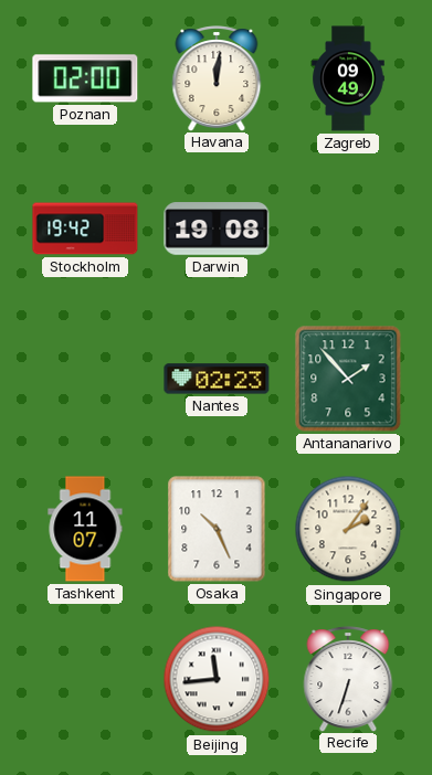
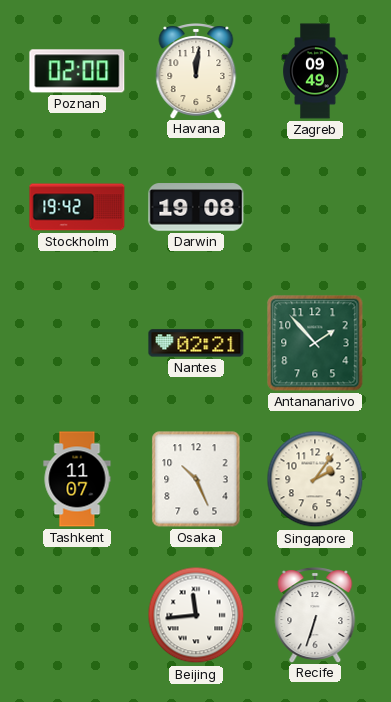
Nantes: 02:23 -> 02:21 (196, 343)
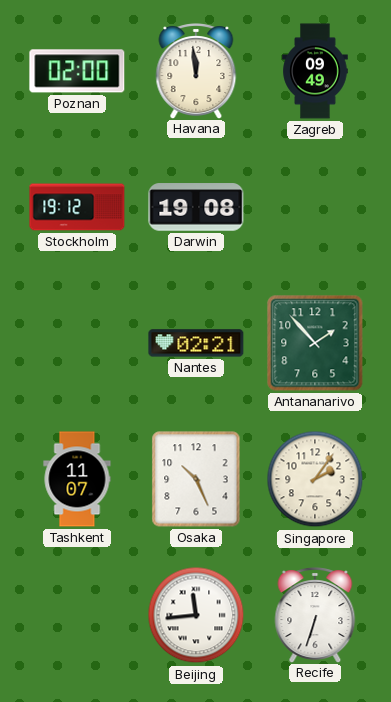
Havana: 12:01 -> 11:59 (196, 71)
Stockholm: 19:42 -> 19:12 (77, 207)
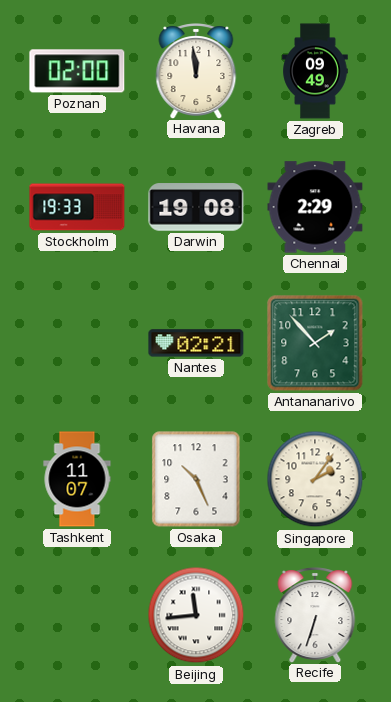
Stockholm: 19:12 -> 19:33 (77, 207)
Chennai: none -> 2:29 (315, 207)
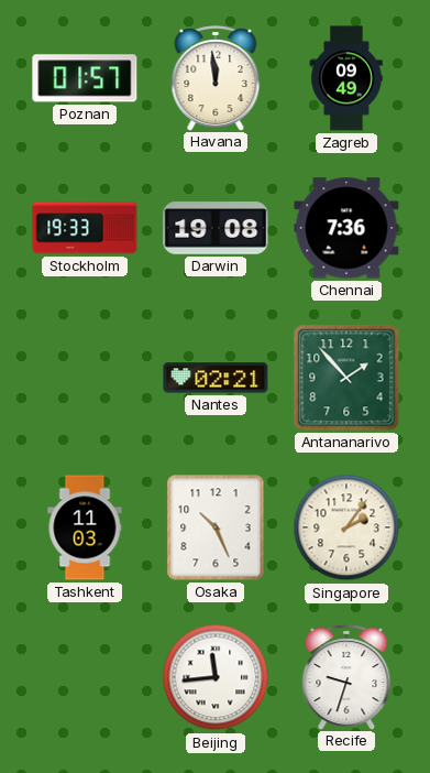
Poznan: 02:00 -> 01:57 (85, 78)
Chennai: 2:29 -> 7:36 (346, 228)
Tashkent: 11:07 -> 11:03 (85, 527)
Recife: 6:33 -> 9:33 (346, 677)
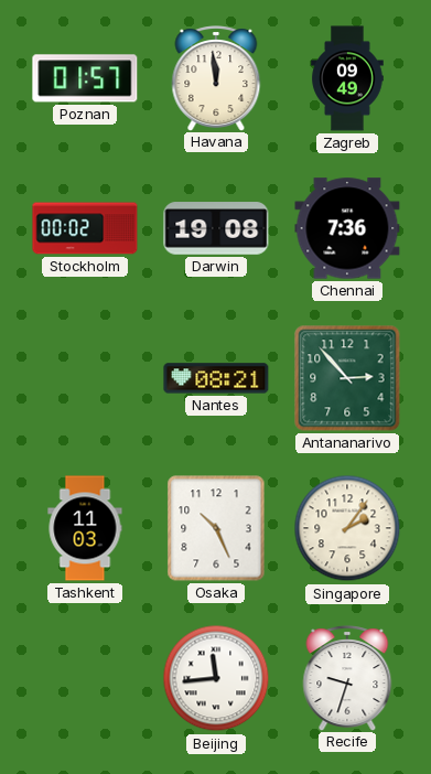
Stockholm: 19:33 -> 00:02 (85, 228)
Nantes: 02:21 -> 08:21 (216, 378)
Antananarivo: 1:53 -> 2:53 (347, 378)
